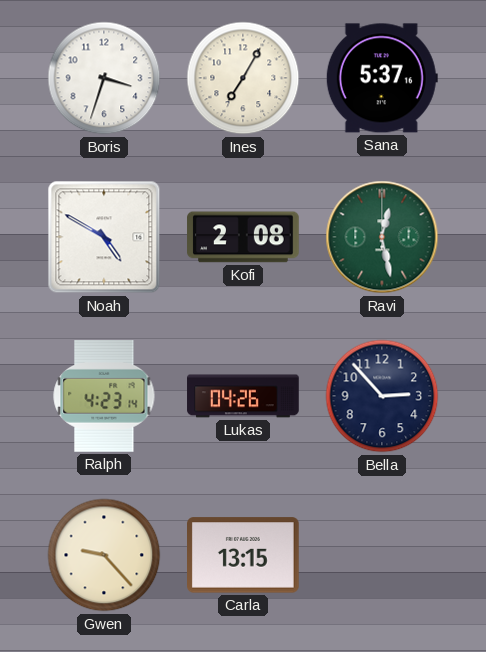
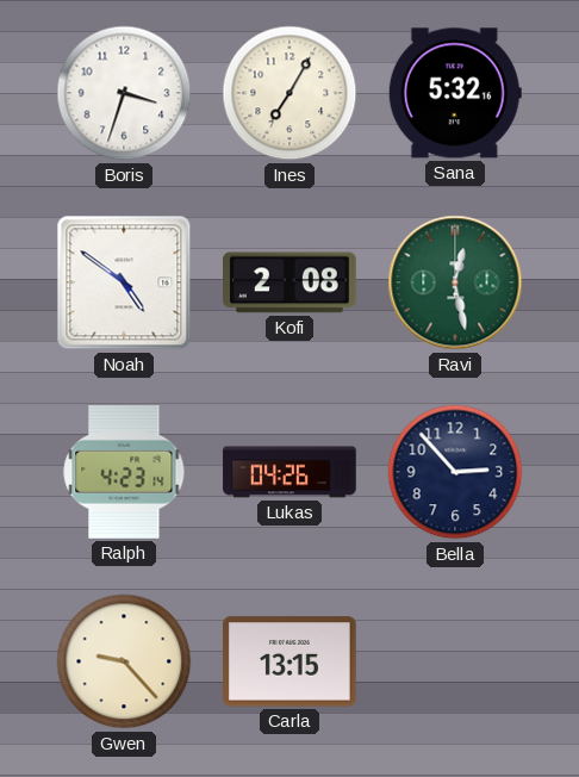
Sana: 5:37 -> 5:32 (455, 93)
Noah: 4:50 -> 4:51 (124, 282)
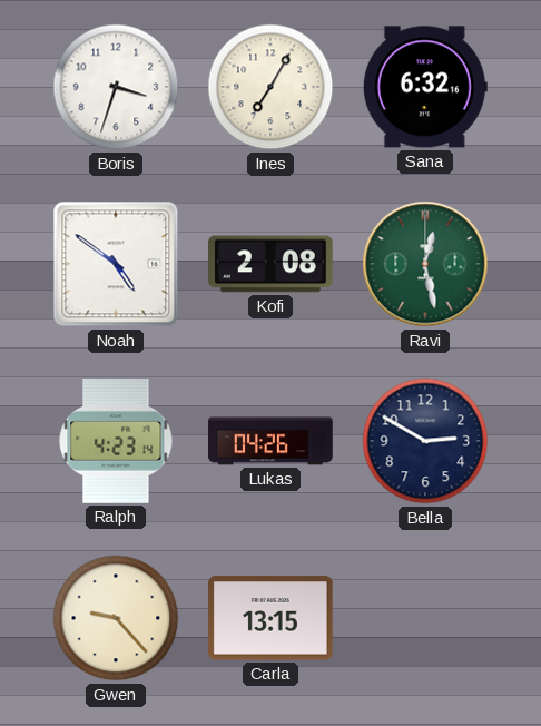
Sana: 5:32 -> 6:32 (425, 87)
Bella: 2:53 -> 2:50 (425, 441)
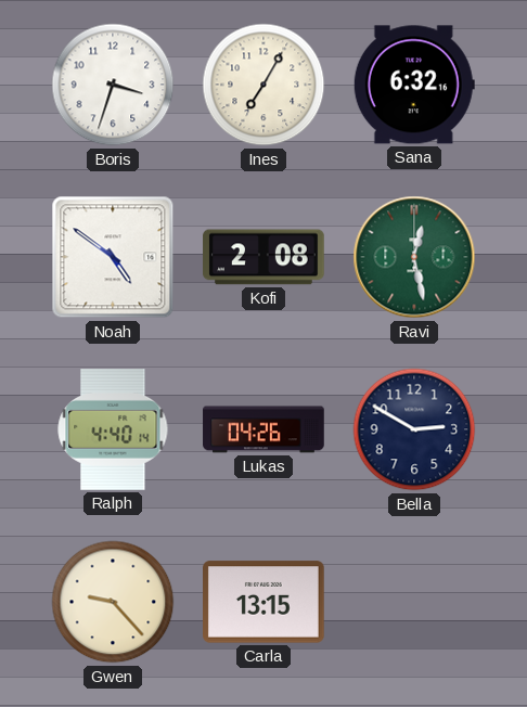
Ralph: 4:23 -> 4:40 (113, 430)
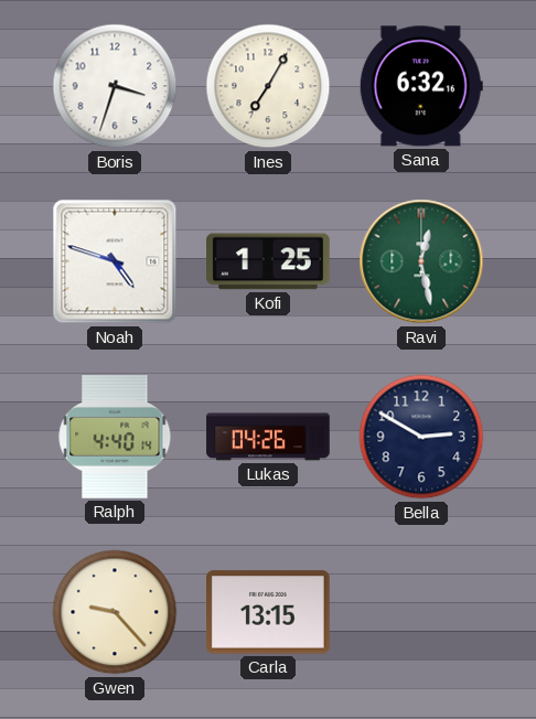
Noah: 4:51 -> 4:48 (115, 261)
Kofi: 2:08 -> 1:25 (268, 261)
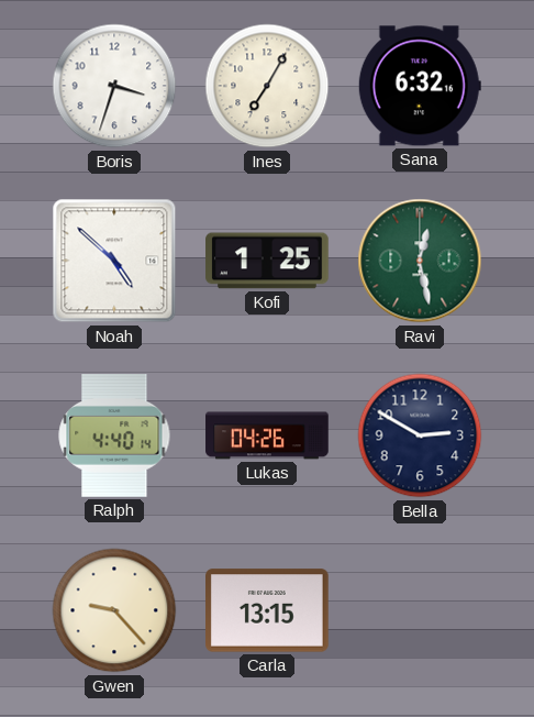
Noah: 4:48 -> 4:52 (114, 261)
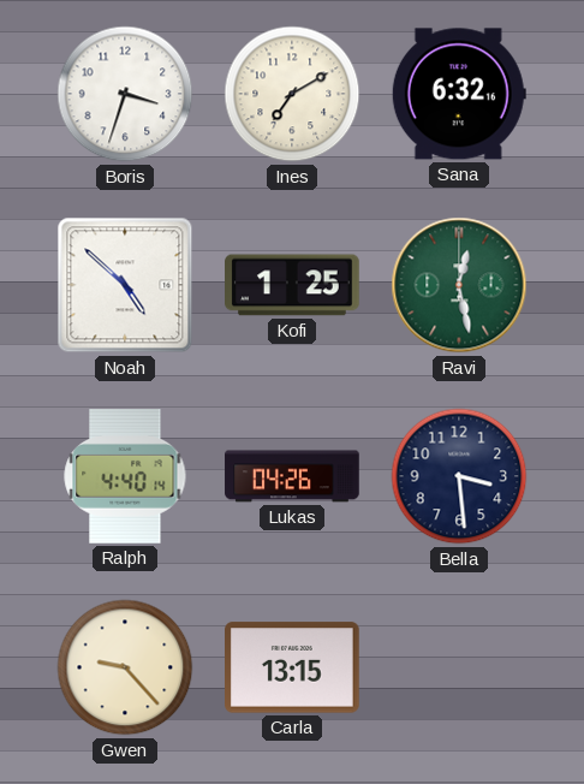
Ines: 7:05 -> 7:10 (292, 94)
Bella: 2:50 -> 3:29 (459, 476)
